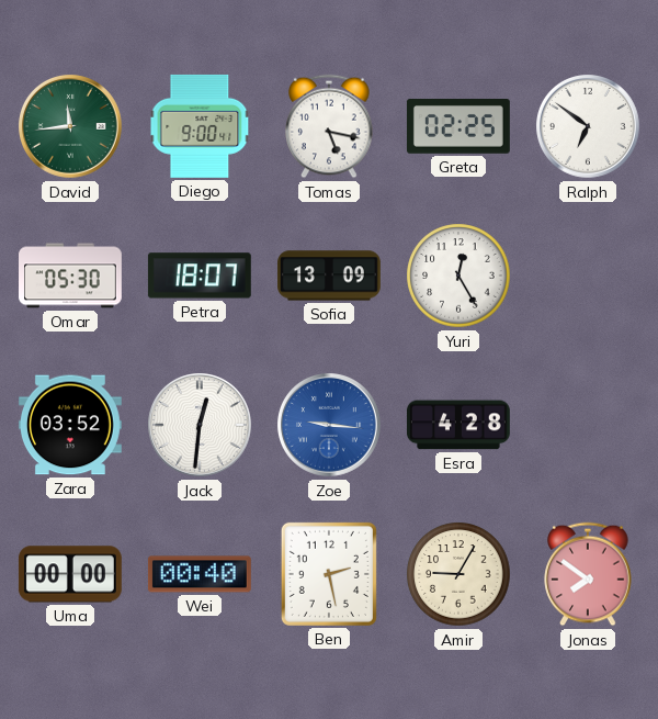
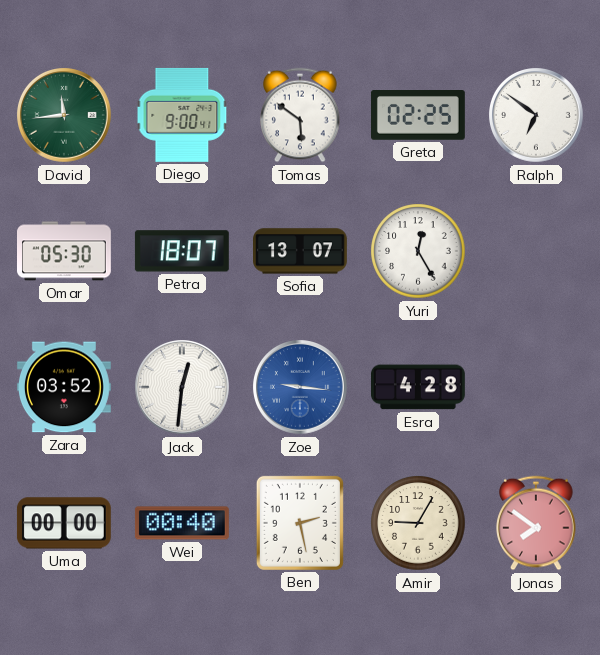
Tomas: 5:17 -> 5:51 (300, 115)
Sofia: 13:09 -> 13:07 (301, 251)
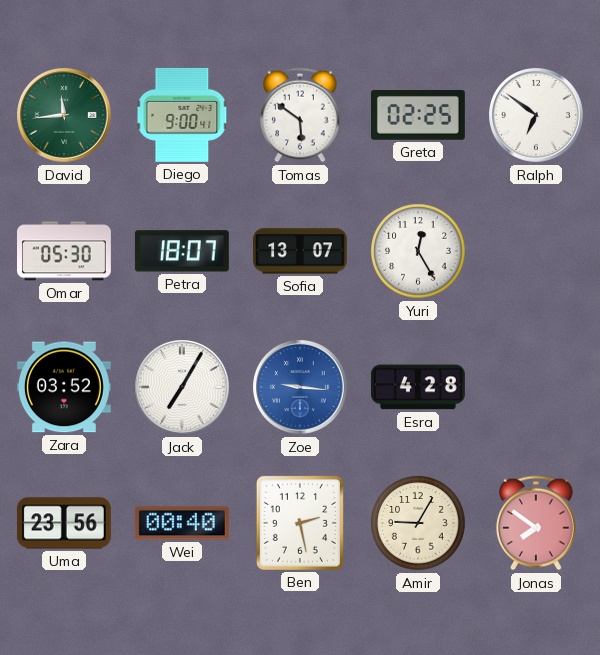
Jack: 12:31 -> 7:05 (183, 388)
Uma: 00:00 -> 23:56 (64, 523)
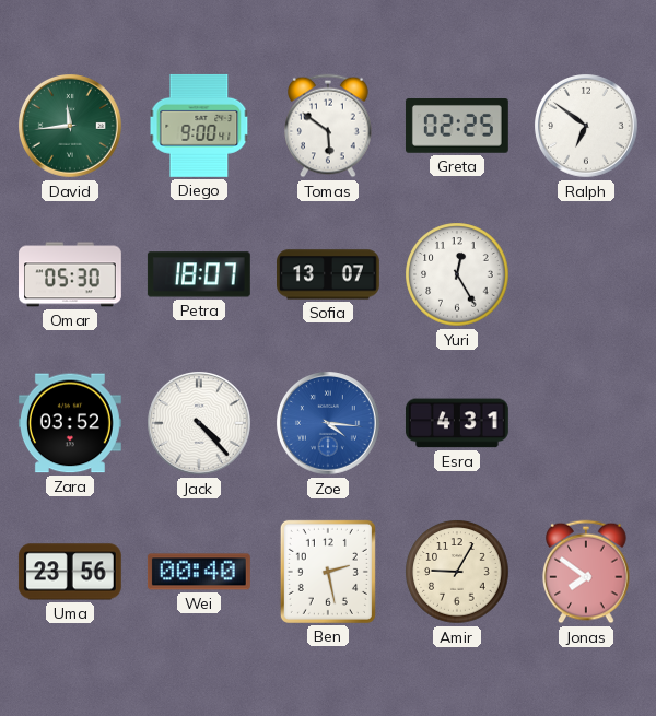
Jack: 7:05 -> 4:23 (200, 424)
Zoe: 9:16 -> 4:16 (329, 424)
Esra: 4:28 -> 4:31 (457, 423)
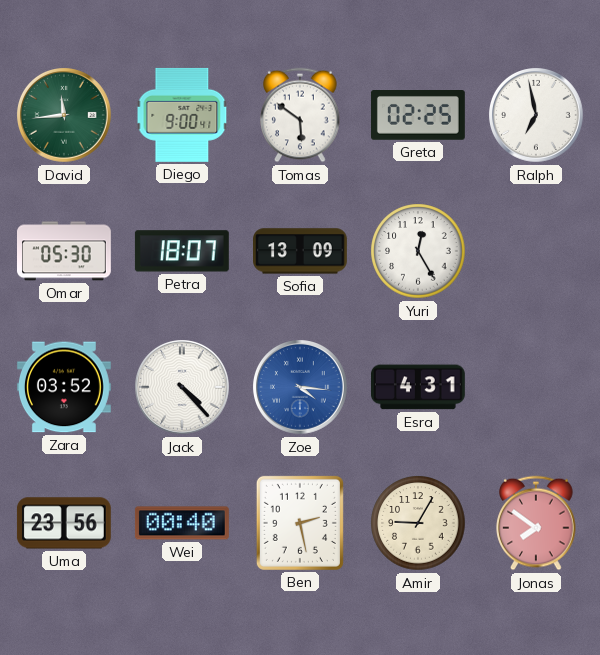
Ralph: 6:51 -> 6:58 (537, 116)
Sofia: 13:07 -> 13:09 (301, 251)
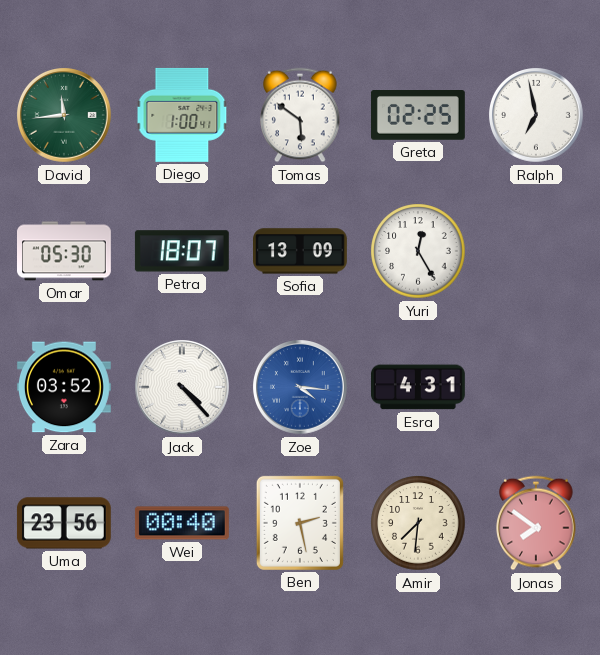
Diego: 9:00 -> 1:00 (182, 115)
Amir: 9:05 -> 7:31 (418, 523)
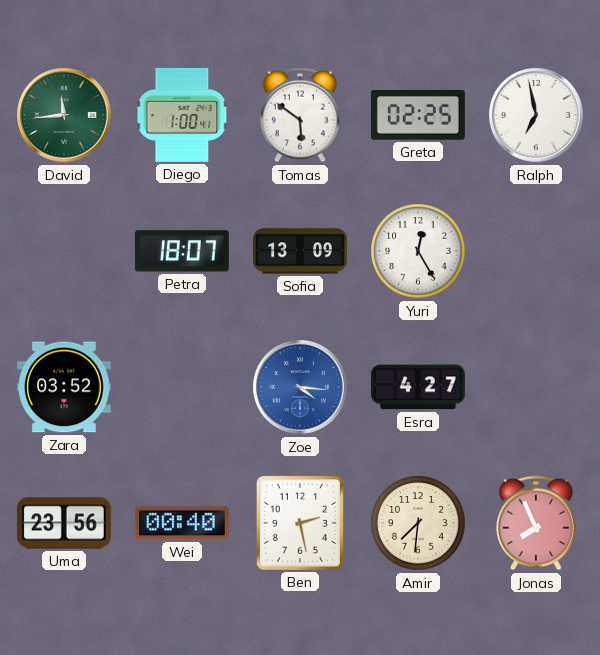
Omar: 05:30 -> none (65, 251)
Jack: 4:23 -> none (183, 388)
Esra: 4:31 -> 4:27 (418, 387)
Jonas: 7:51 -> 7:56 (536, 523)
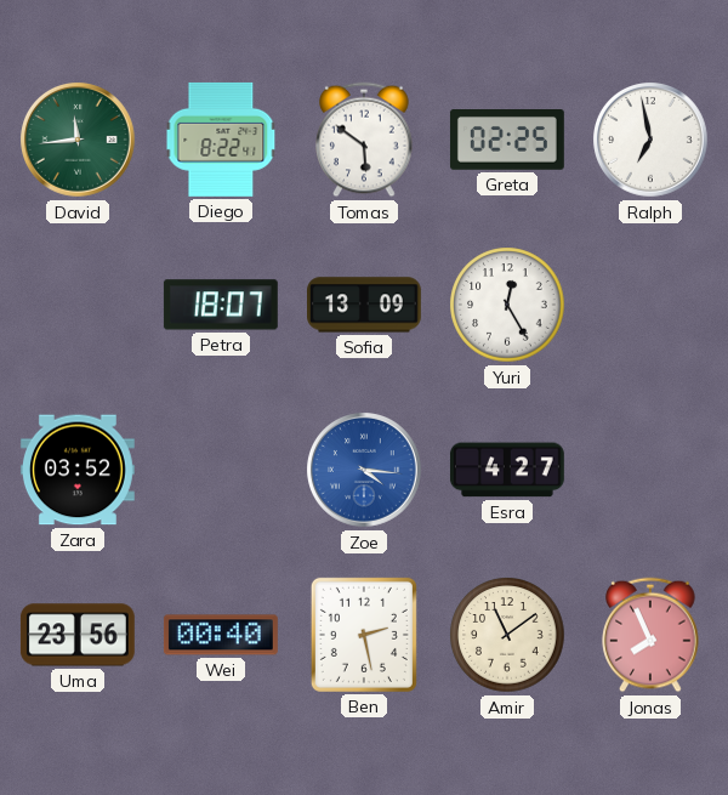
Diego: 1:00 -> 8:22 (221, 140)
Amir: 7:31 -> 11:09 (507, 635)
